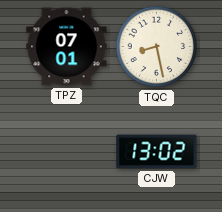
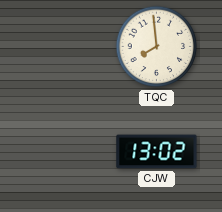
TPZ: 07:01 -> none (67, 47)
TQC: 8:28 -> 7:59 (157, 47)
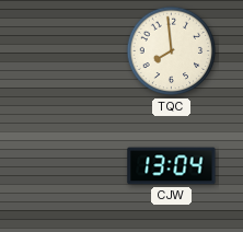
CJW: 13:02 -> 13:04 (172, 166)
